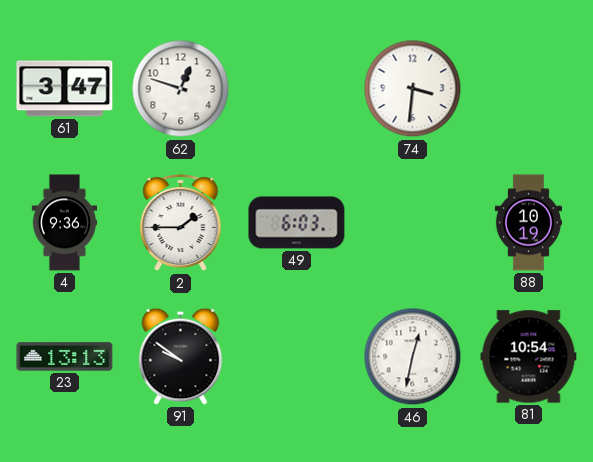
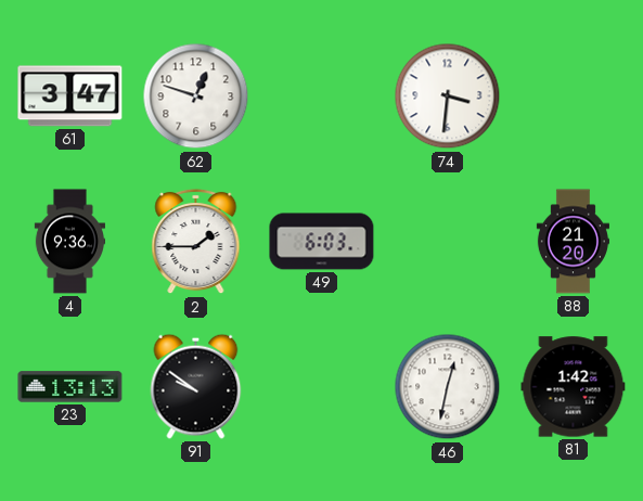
88: 10:19 -> 21:20 (573, 242)
81: 10:54 -> 1:42 (574, 387)
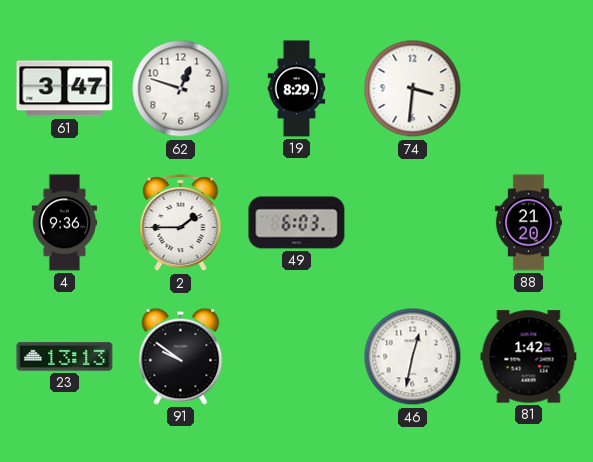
19: none -> 8:29 (297, 89)
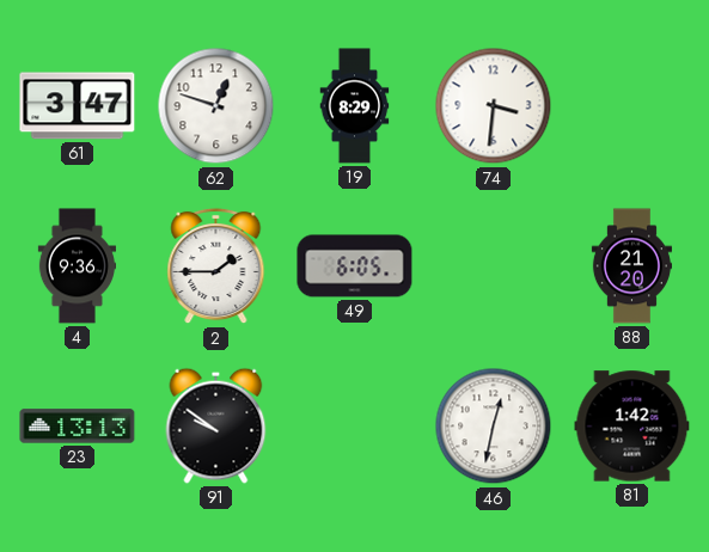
49: 6:03 -> 6:05 (355, 266)
